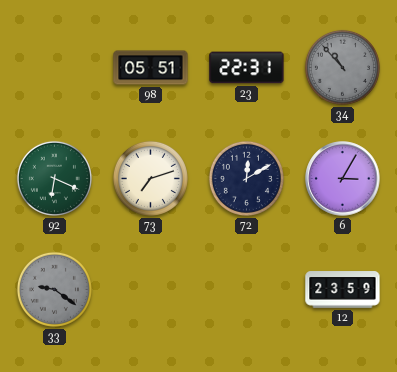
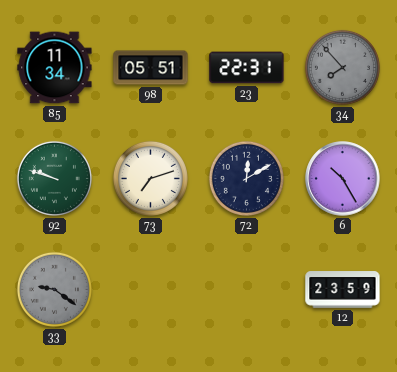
85: none -> 11:34 (55, 68)
34: 10:53 -> 7:53 (342, 67)
92: 6:19 -> 9:48 (54, 178)
6: 3:05 -> 10:25 (343, 179)
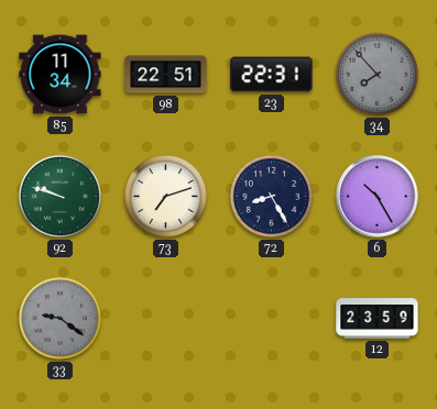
98: 05:51 -> 22:51 (166, 75)
72: 12:10 -> 8:25 (271, 196)
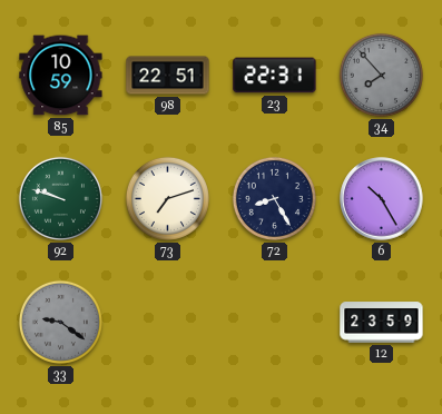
85: 11:34 -> 10:59 (61, 76)
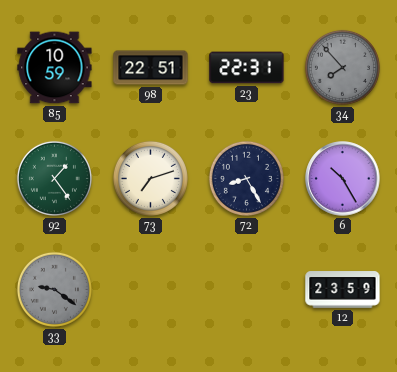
92: 9:48 -> 1:24 (54, 178)
